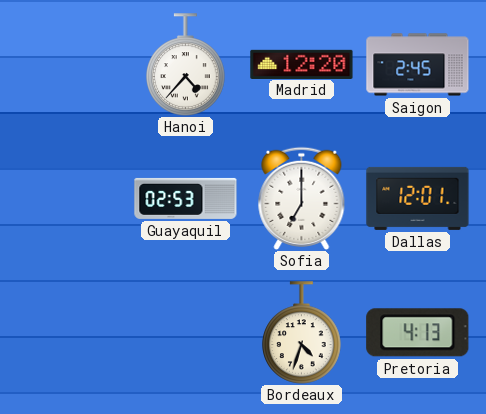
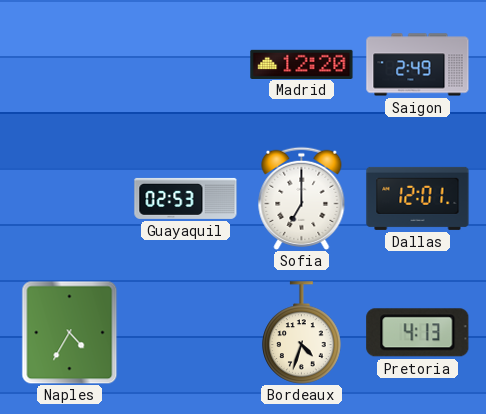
Hanoi: 4:37 -> none (186, 65)
Saigon: 2:45 -> 2:49 (418, 65)
Naples: none -> 4:35 (70, 332)
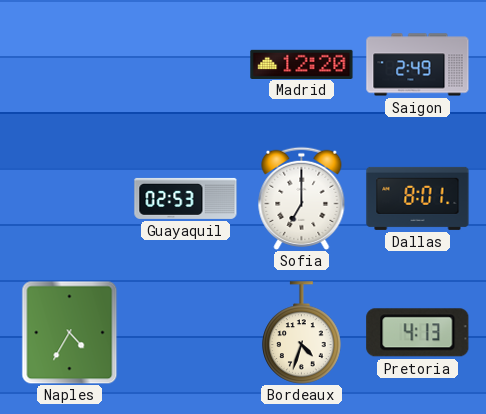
Dallas: 12:01 -> 8:01 (418, 198)
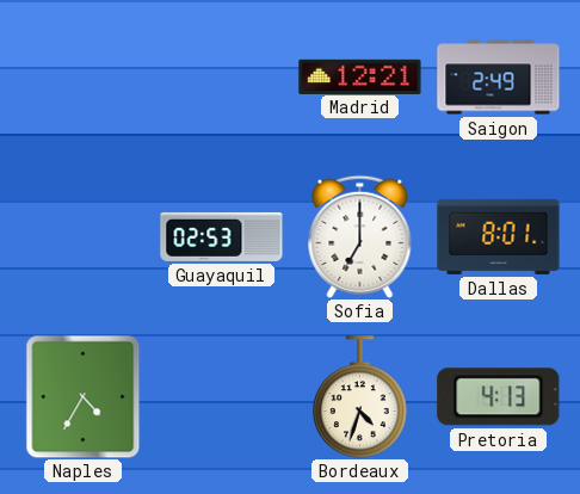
Madrid: 12:20 -> 12:21 (360, 76)
